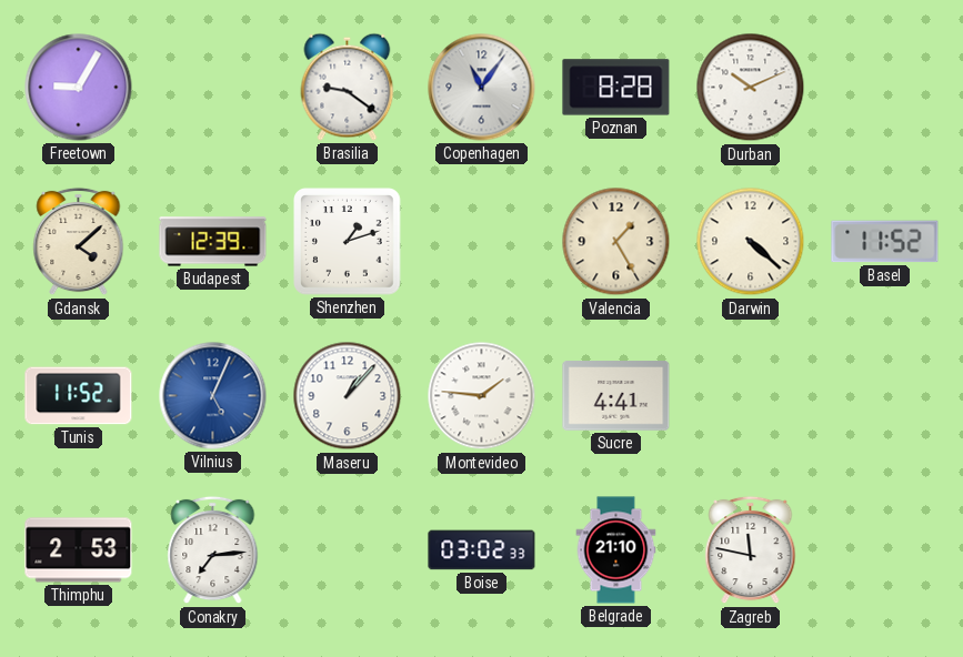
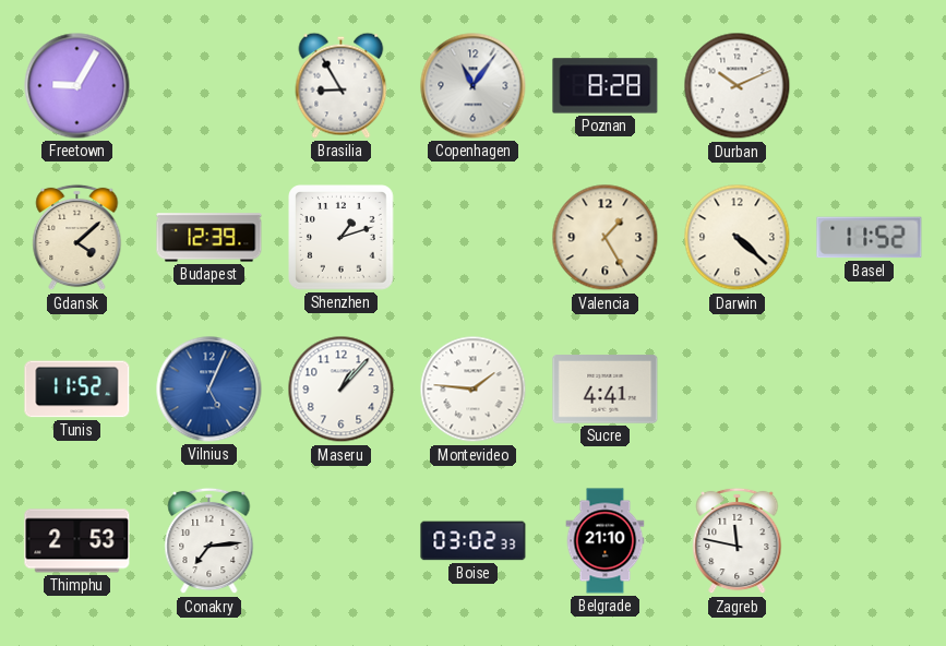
Brasilia: 9:21 -> 8:55 (342, 85)
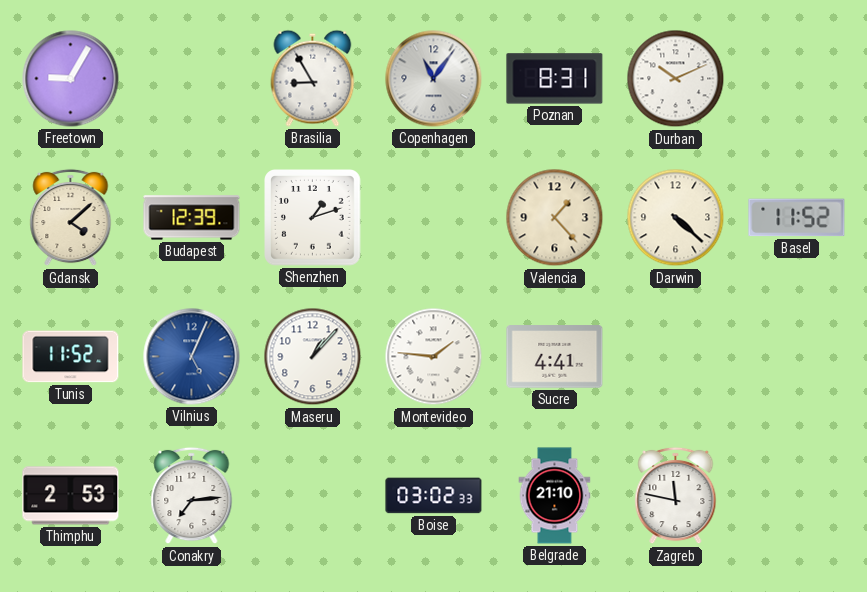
Poznan: 8:28 -> 8:31 (555, 79)
Valencia: 1:25 -> 1:23 (555, 218)
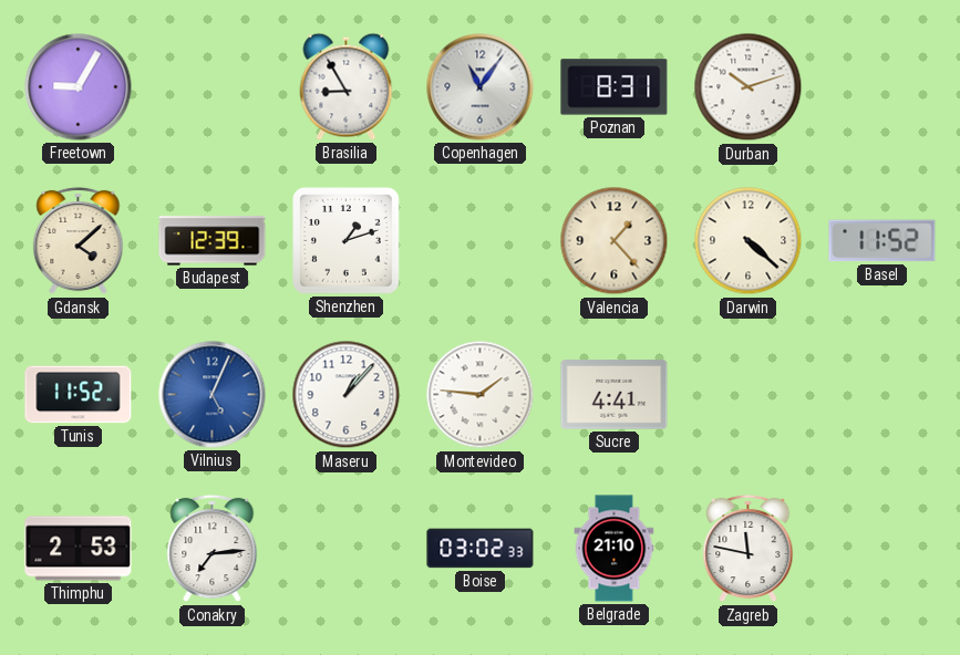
Durban: 10:11 -> 10:12 (749, 87)
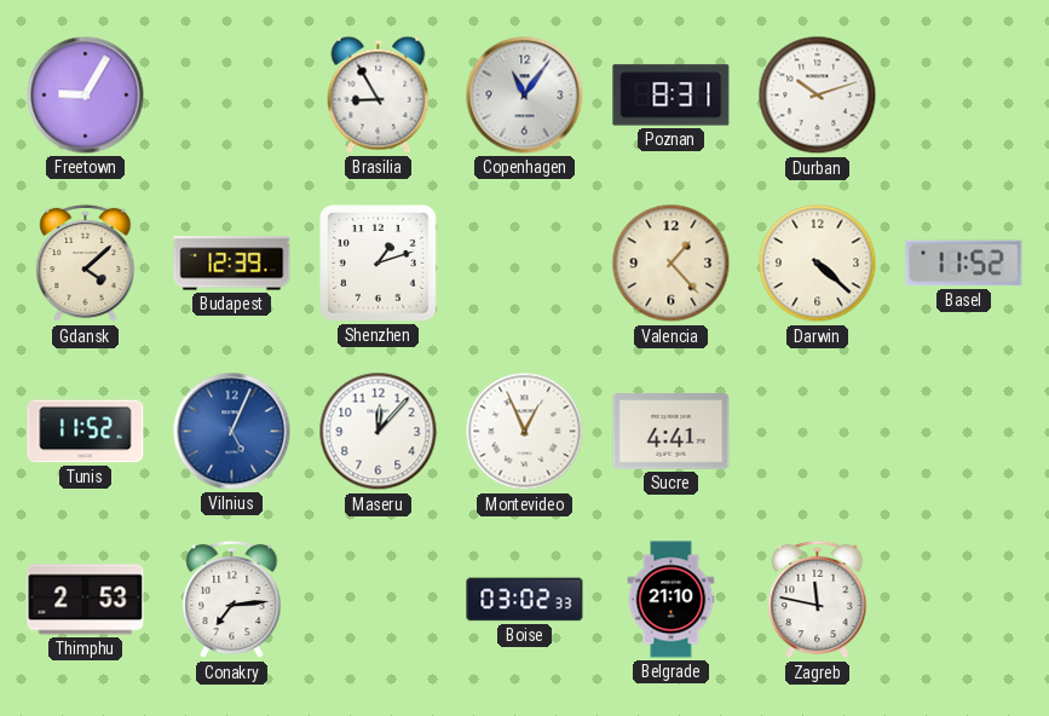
Maseru: 1:07 -> 12:07 (379, 432)
Montevideo: 1:46 -> 12:56 (525, 432)
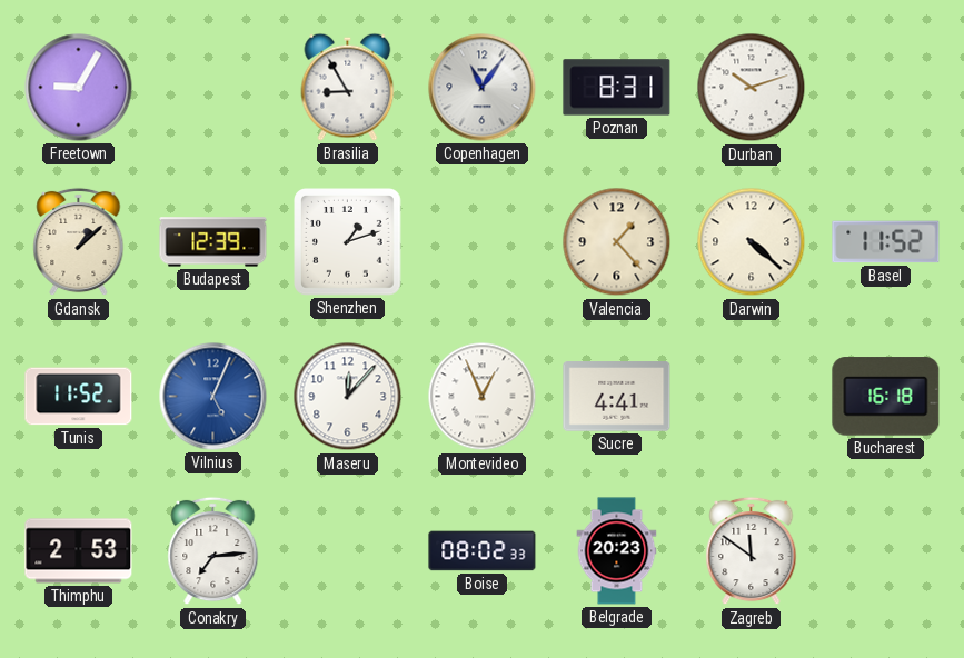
Gdansk: 4:08 -> 1:08 (79, 242)
Bucharest: none -> 16:18 (886, 397)
Boise: 03:02 -> 08:02 (483, 551)
Belgrade: 21:10 -> 20:23 (617, 551)
Zagreb: 11:47 -> 11:51 (752, 551)
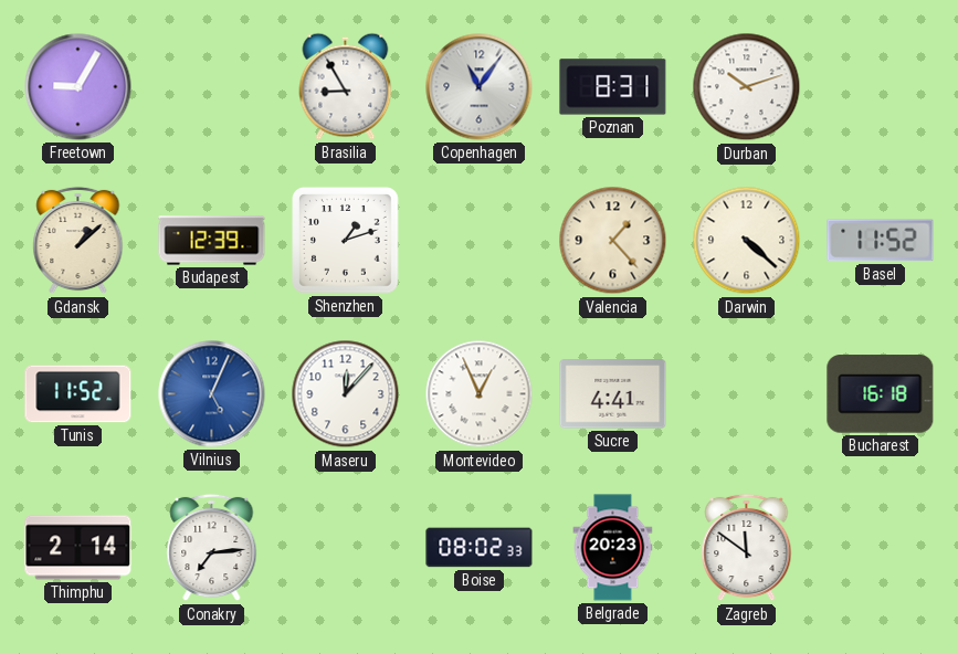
Thimphu: 2:53 -> 2:14 (78, 548)
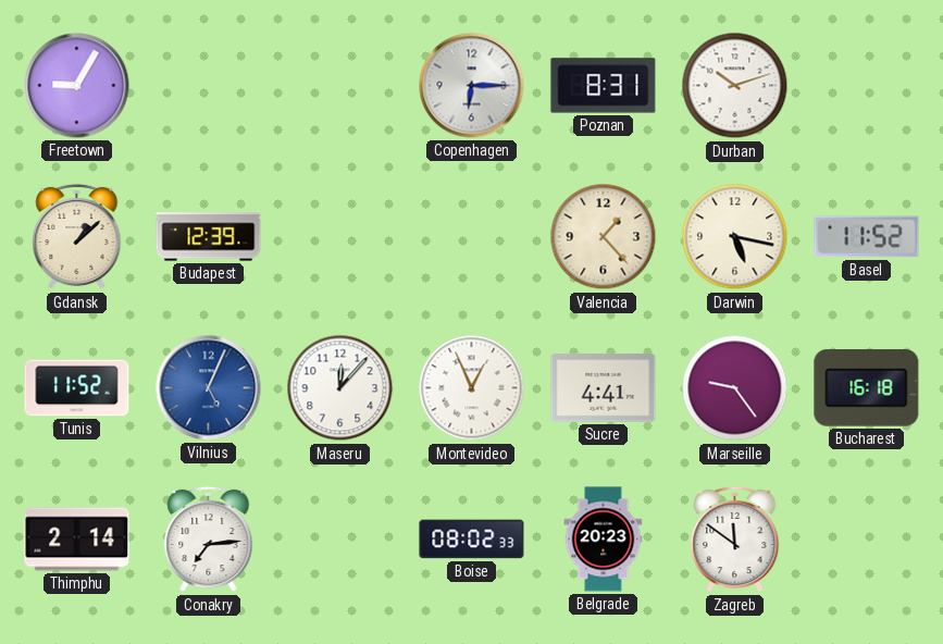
Brasilia: 8:55 -> none (346, 86)
Copenhagen: 11:06 -> 6:15 (472, 86)
Shenzhen: 1:12 -> none (346, 241)
Darwin: 4:22 -> 5:17 (735, 237)
Marseille: none -> 9:24 (735, 388)
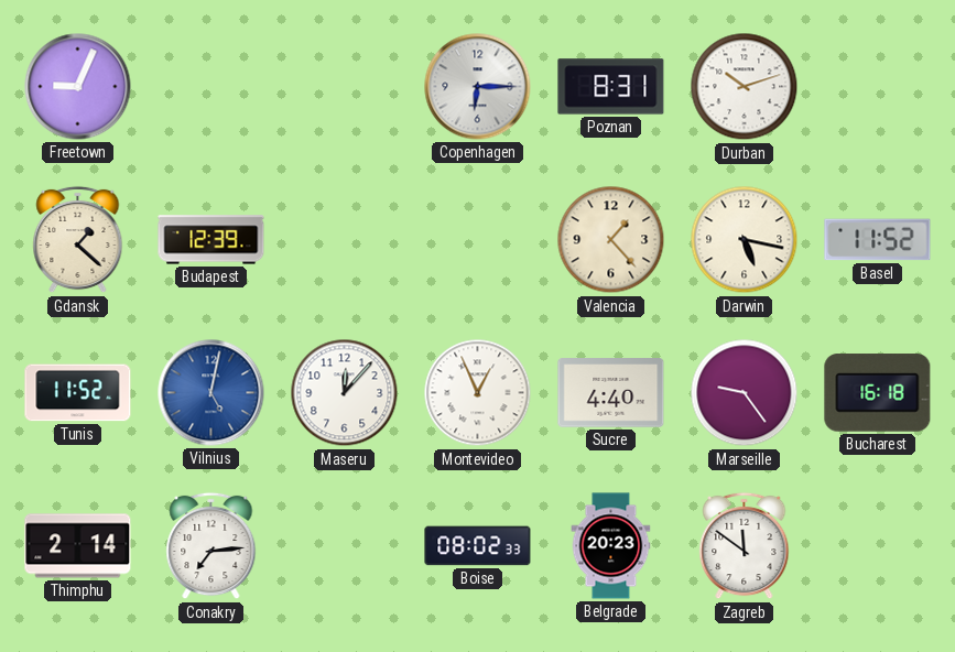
Freetown: 9:05 -> 9:04 (78, 87)
Gdansk: 1:08 -> 1:22 (78, 240)
Vilnius: 5:04 -> 5:02 (211, 393)
Sucre: 4:41 -> 4:40 (611, 393)
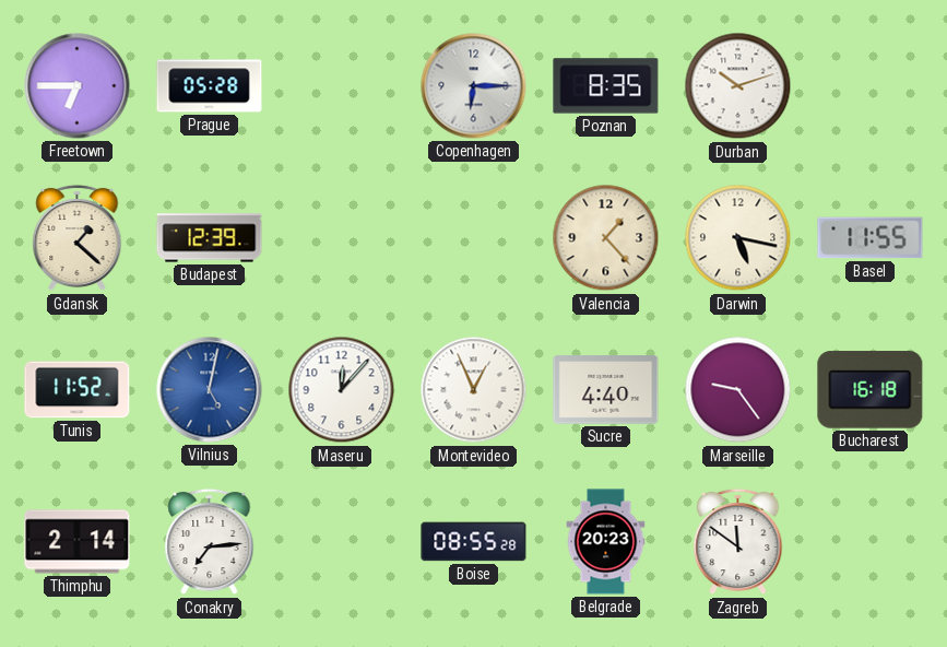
Freetown: 9:04 -> 6:45 (78, 86)
Prague: none -> 05:28 (210, 86)
Poznan: 8:31 -> 8:35 (606, 86)
Basel: 11:52 -> 11:55 (871, 238)
Boise: 08:02 -> 08:55 (474, 542)
